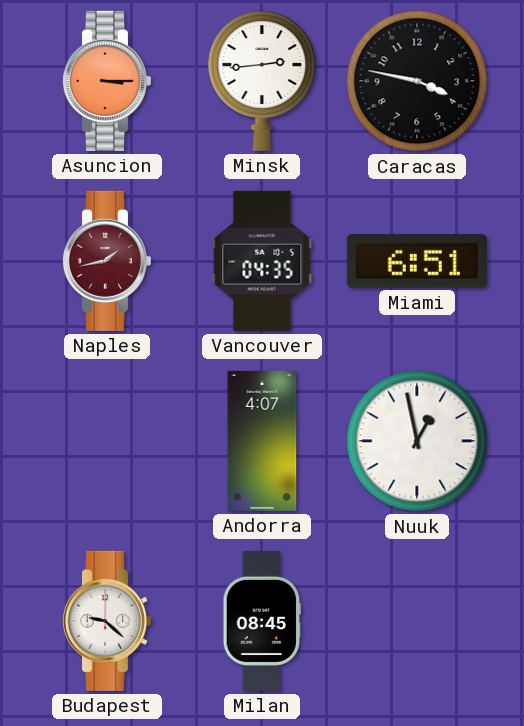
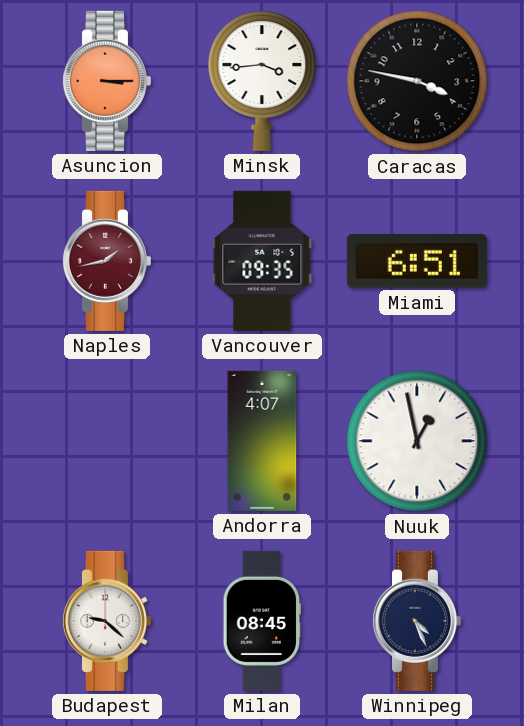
Minsk: 2:44 -> 3:44 (262, 81)
Vancouver: 04:35 -> 09:35 (262, 261)
Winnipeg: none -> 4:26 (416, 621)
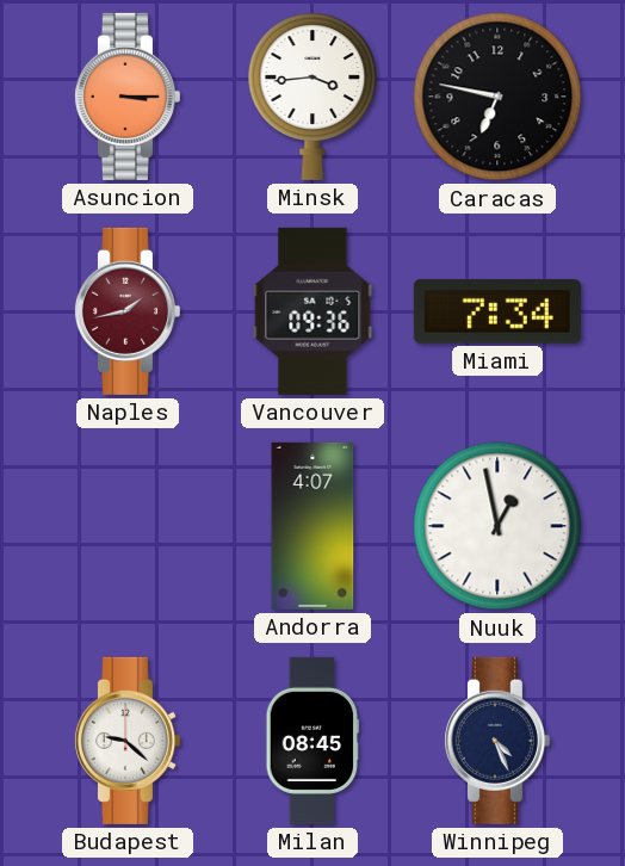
Caracas: 3:47 -> 6:47 (497, 97)
Vancouver: 09:35 -> 09:36 (312, 311)
Miami: 6:51 -> 7:34 (497, 311)
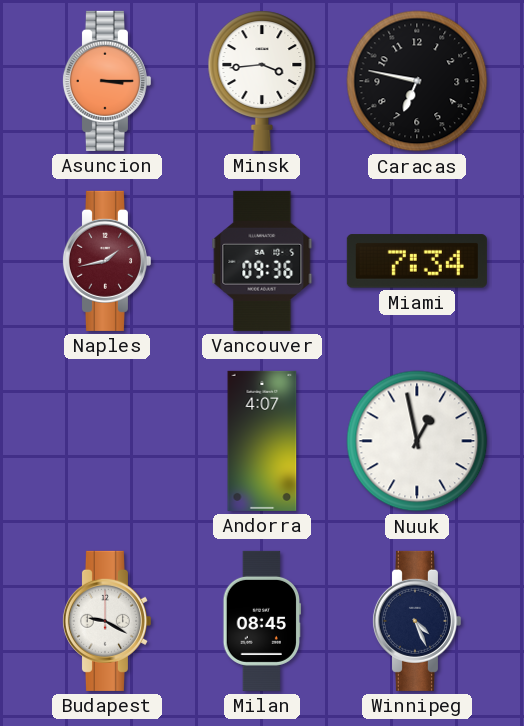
Budapest: 9:22 -> 9:20 (106, 621)
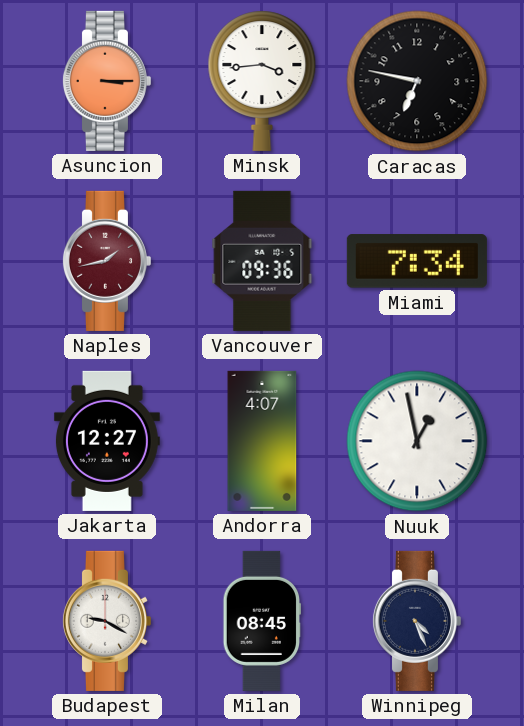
Jakarta: none -> 12:27 (107, 441)
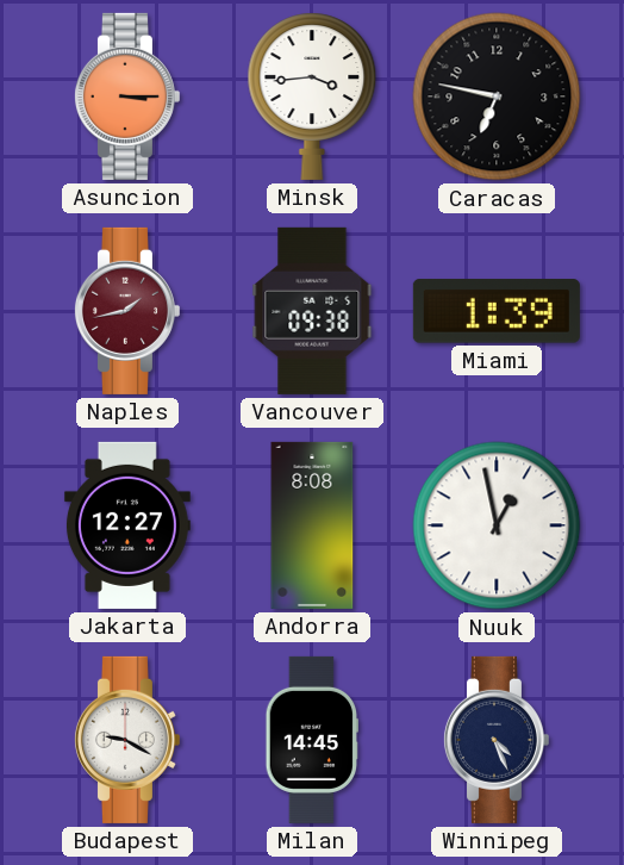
Vancouver: 09:36 -> 09:38 (312, 311)
Miami: 7:34 -> 1:39 (497, 311)
Andorra: 4:07 -> 8:08 (312, 525)
Milan: 08:45 -> 14:45 (311, 740)
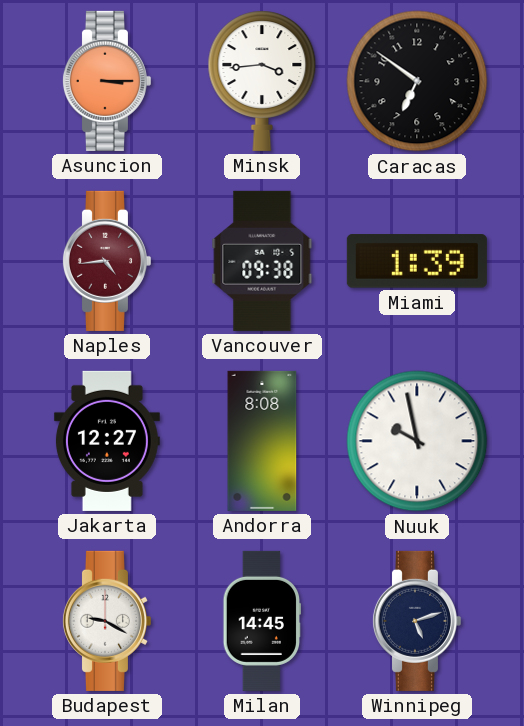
Caracas: 6:47 -> 6:51 (417, 81)
Naples: 1:43 -> 4:44 (106, 261)
Nuuk: 12:58 -> 9:58 (417, 441)
Winnipeg: 4:26 -> 5:12 (416, 621)
